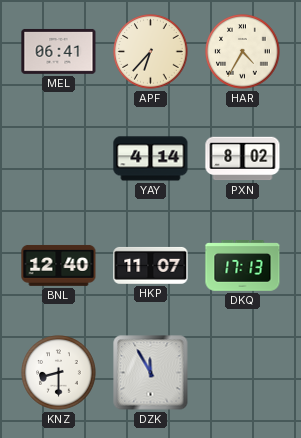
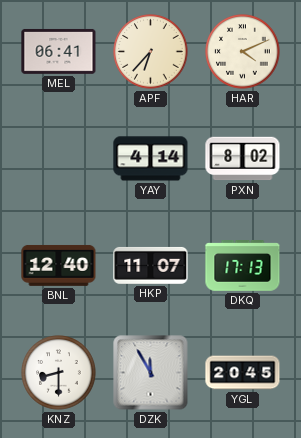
HAR: 4:35 -> 4:11 (243, 52)
YGL: none -> 20:45 (243, 373)
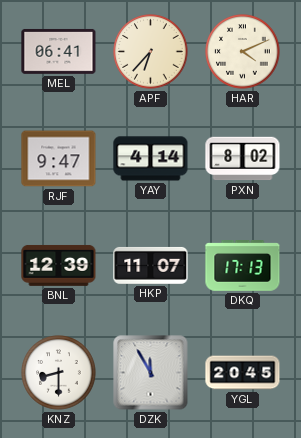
RJF: none -> 9:47 (59, 159)
BNL: 12:40 -> 12:39 (59, 265)
